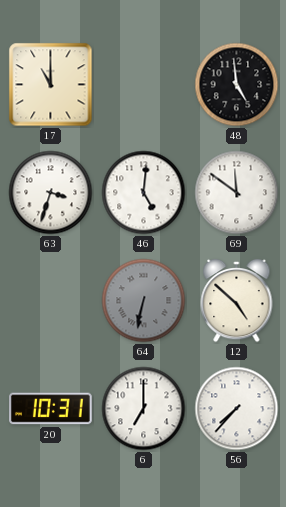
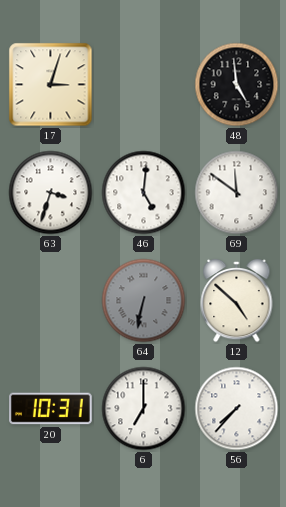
17: 11:00 -> 3:03 (51, 85)
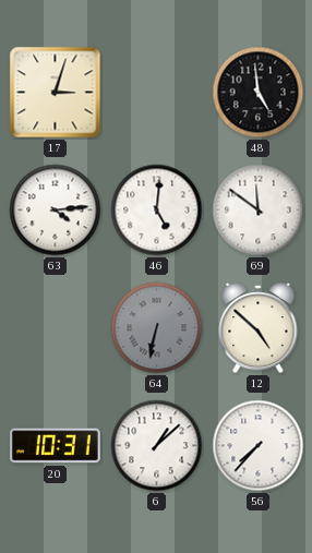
63: 3:33 -> 4:14 (56, 211)
6: 7:00 -> 1:08 (157, 446)
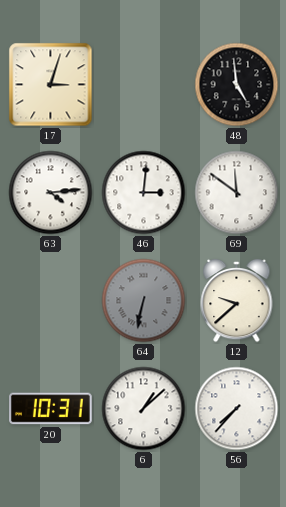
46: 5:01 -> 3:01 (144, 193)
12: 4:52 -> 9:38 (237, 301)
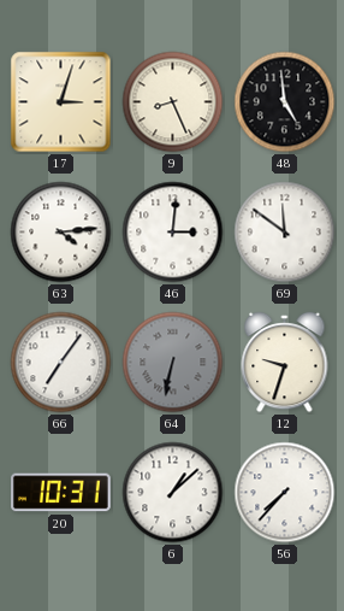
9: none -> 8:26 (173, 102)
66: none -> 7:06 (61, 363)
12: 9:38 -> 9:33 (285, 363)
